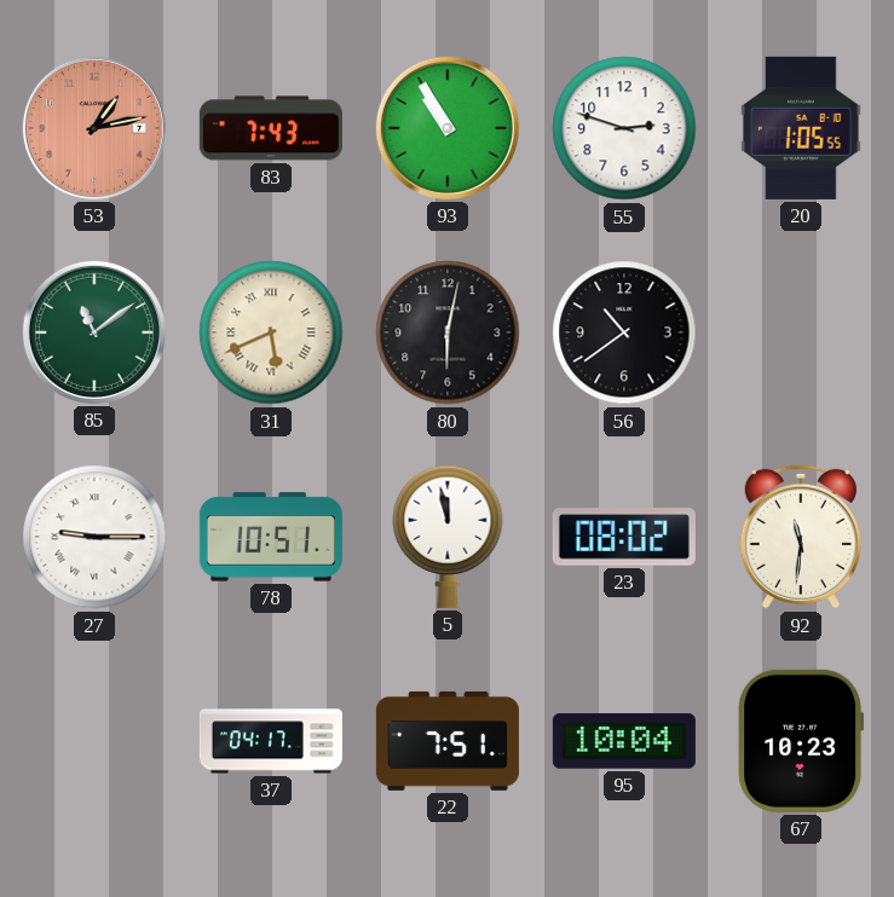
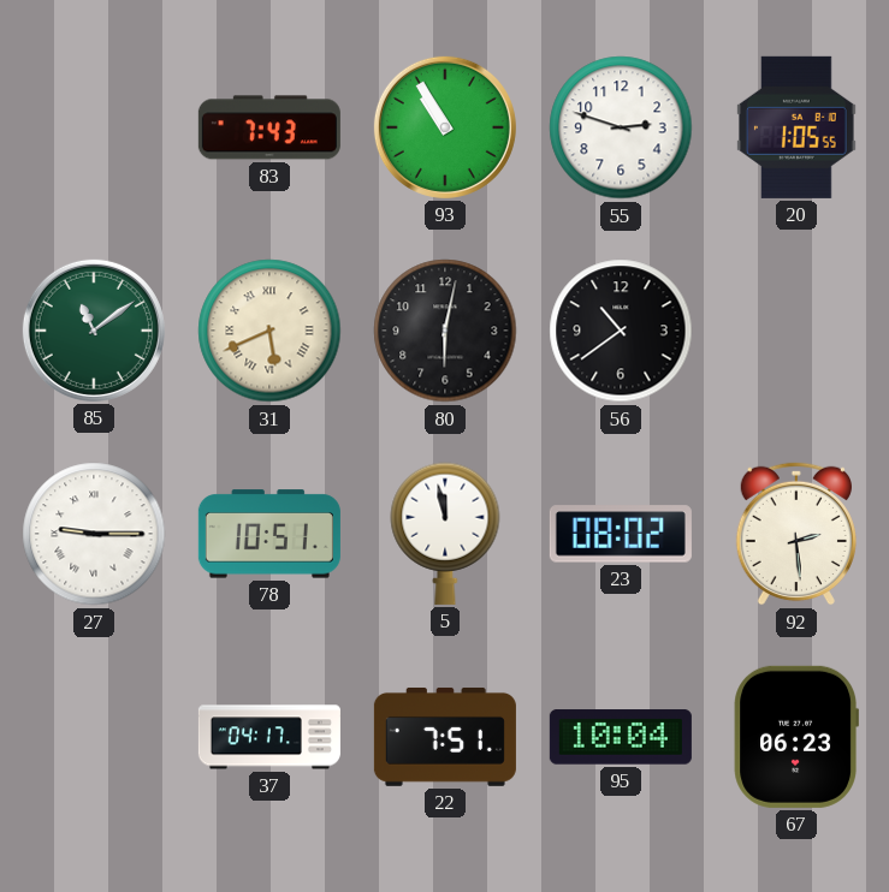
53: 1:13 -> none (94, 128)
92: 11:31 -> 2:29 (796, 534)
67: 10:23 -> 06:23 (795, 737)
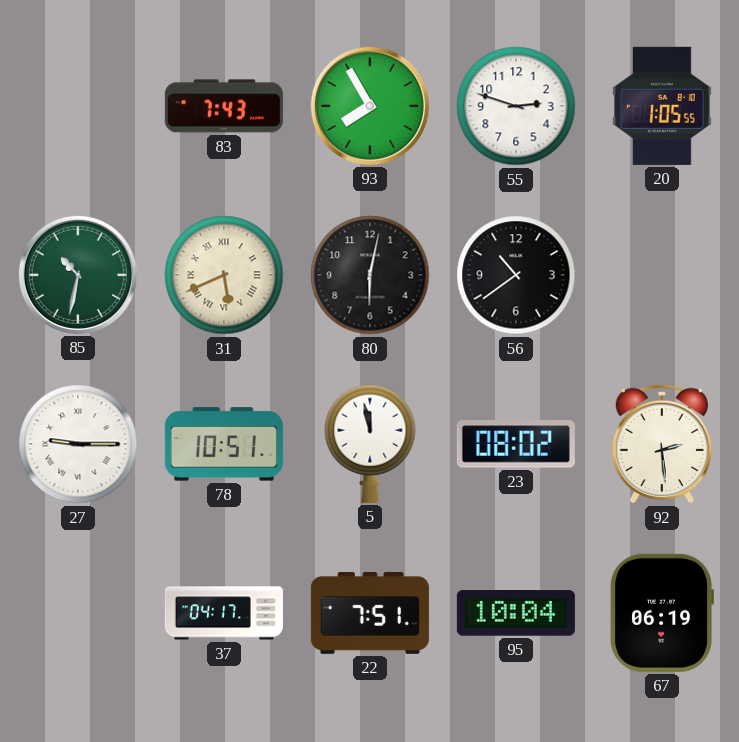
93: 10:55 -> 7:55 (370, 106)
85: 11:09 -> 10:32 (78, 275)
67: 06:23 -> 06:19 (661, 613)
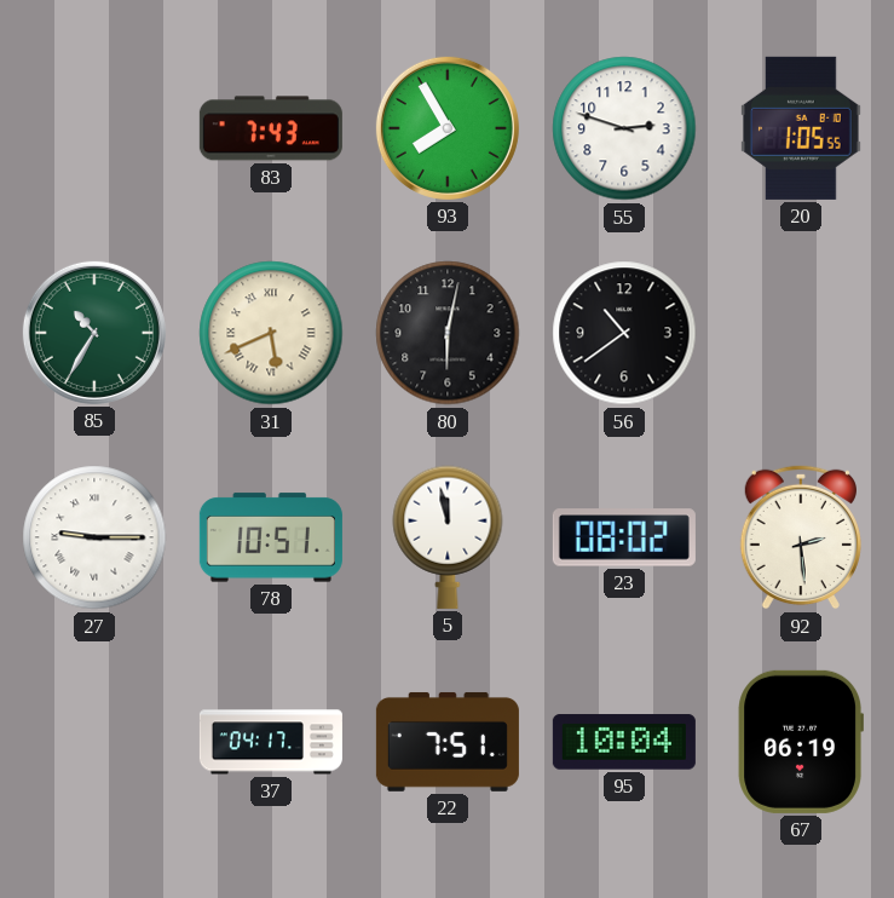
85: 10:32 -> 10:35 (94, 333)
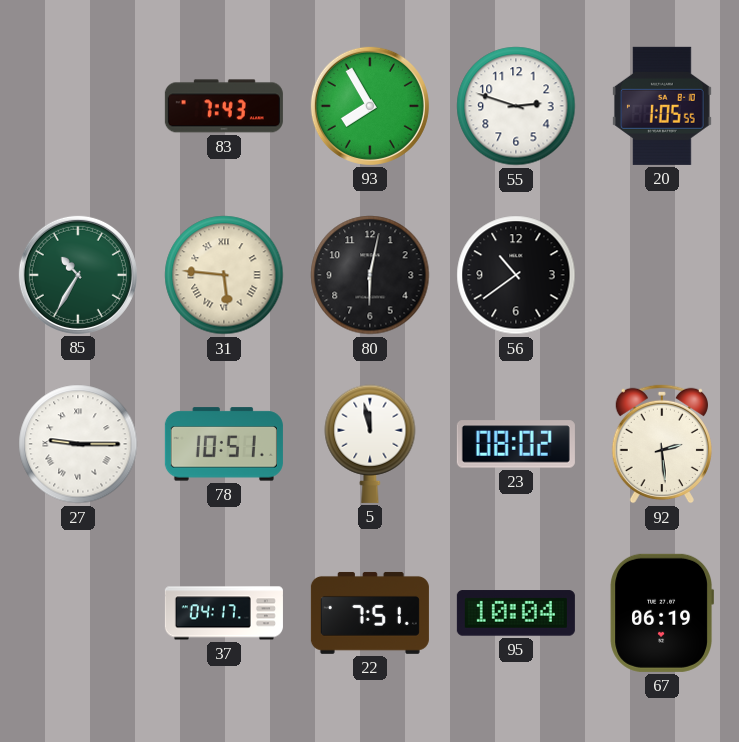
31: 5:41 -> 5:46 (224, 275)
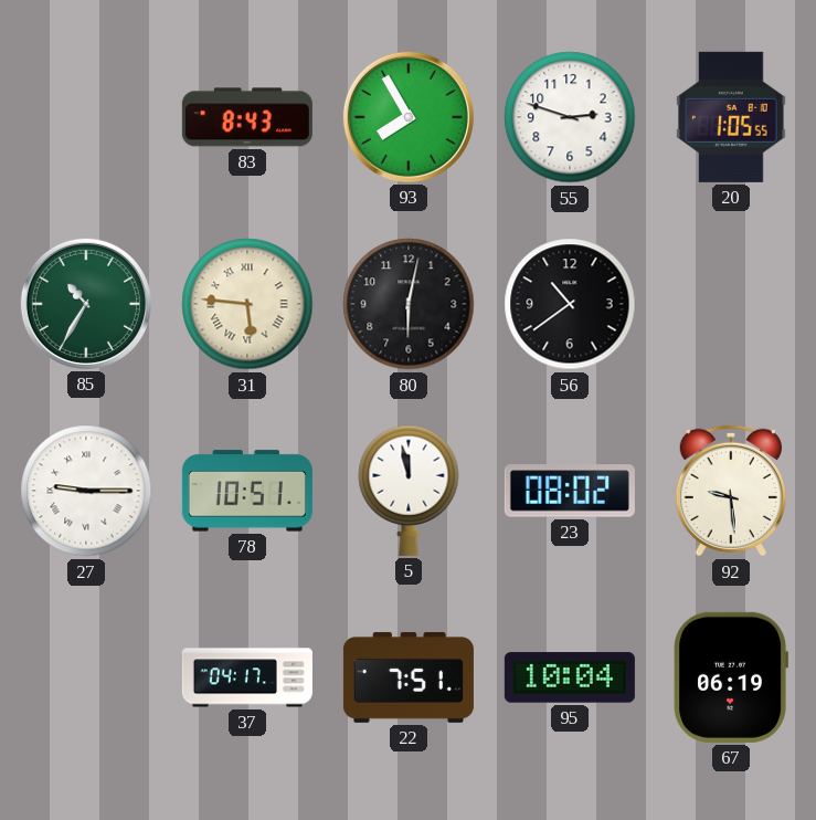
83: 7:43 -> 8:43 (247, 117)
92: 2:29 -> 9:29 (731, 491)
